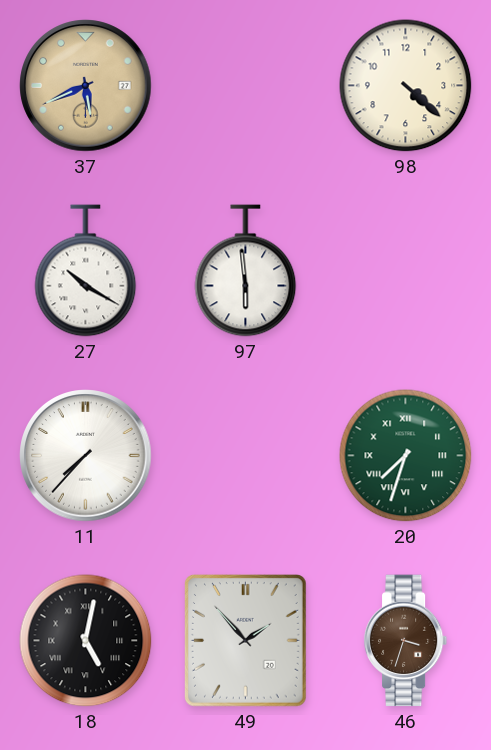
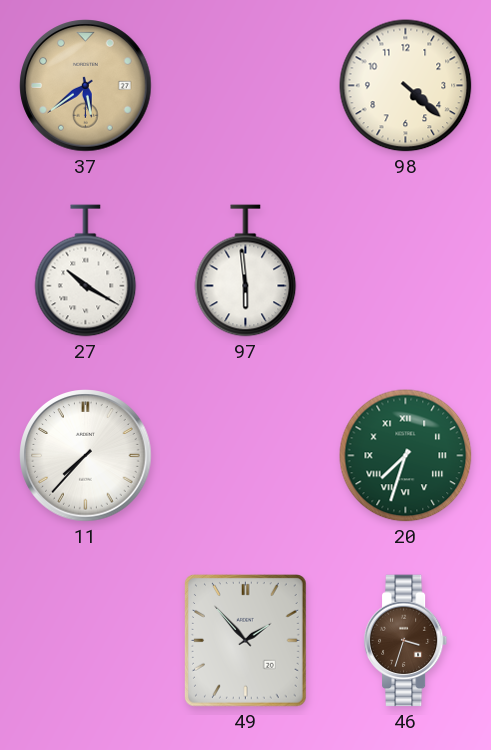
37: 5:41 -> 5:39 (86, 86)
18: 5:02 -> none (86, 641)
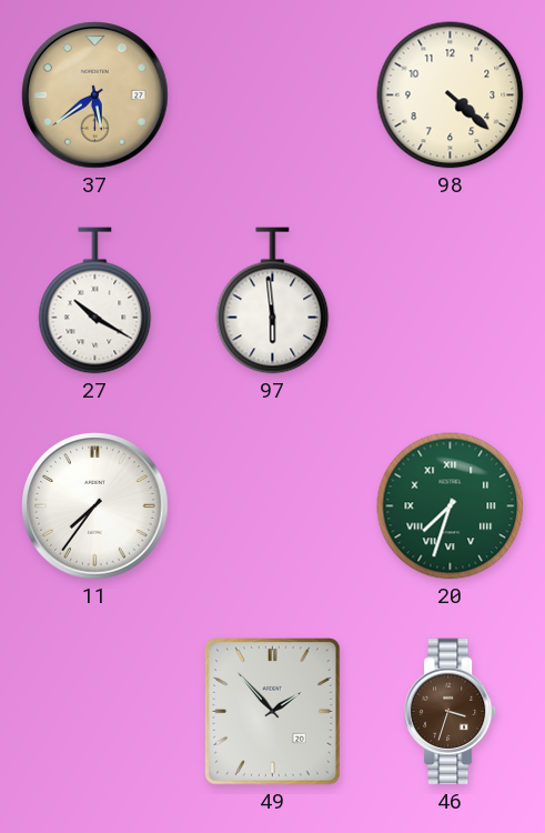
11: 7:37 -> 7:36 (95, 506)
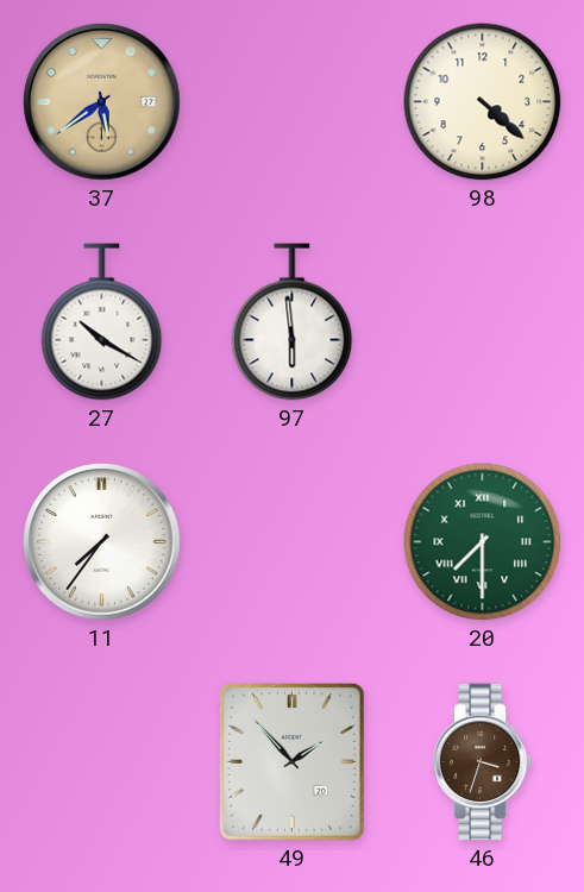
20: 7:33 -> 7:30 (483, 542)
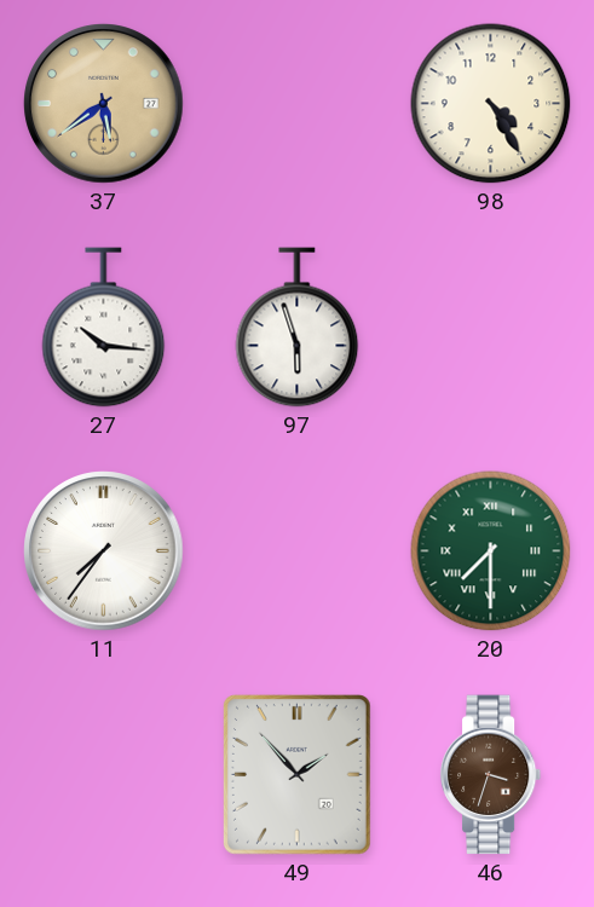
98: 4:22 -> 4:25 (491, 104)
27: 10:20 -> 10:16 (104, 328)
97: 5:59 -> 5:57 (298, 328)
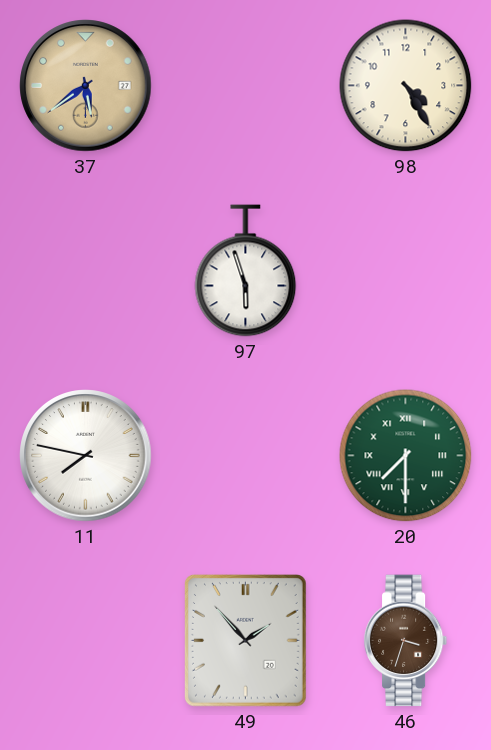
27: 10:16 -> none (104, 328)
11: 7:36 -> 7:47 (86, 456)
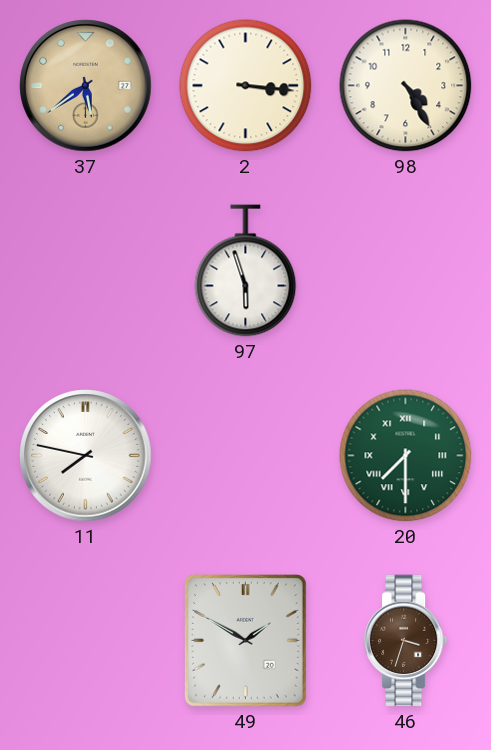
2: none -> 3:16 (246, 86)
49: 1:53 -> 1:50 (246, 641)
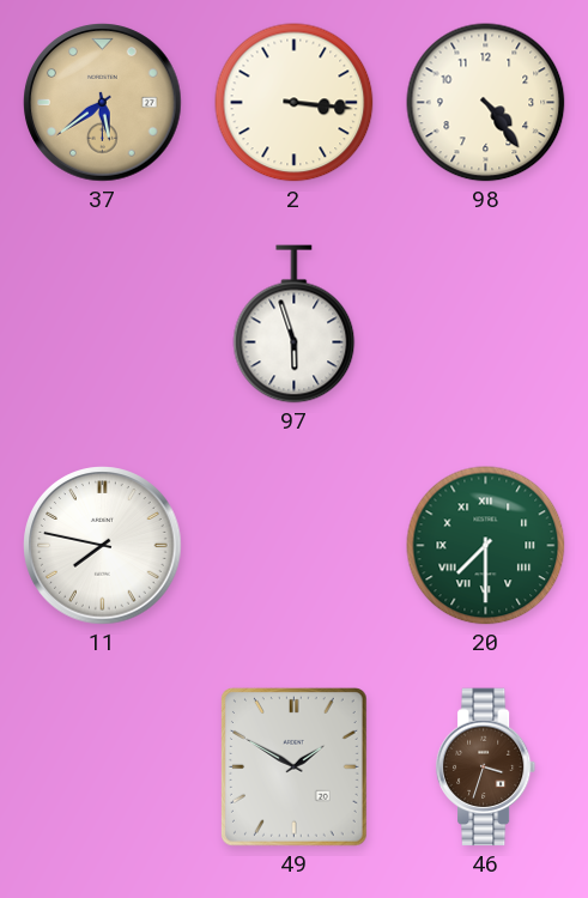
98: 4:25 -> 4:24 (486, 103)
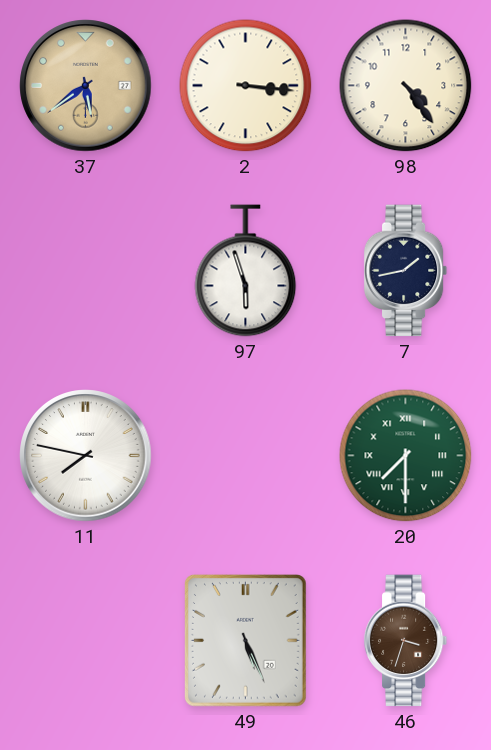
7: none -> 1:43 (406, 271)
49: 1:50 -> 5:26 (246, 641)
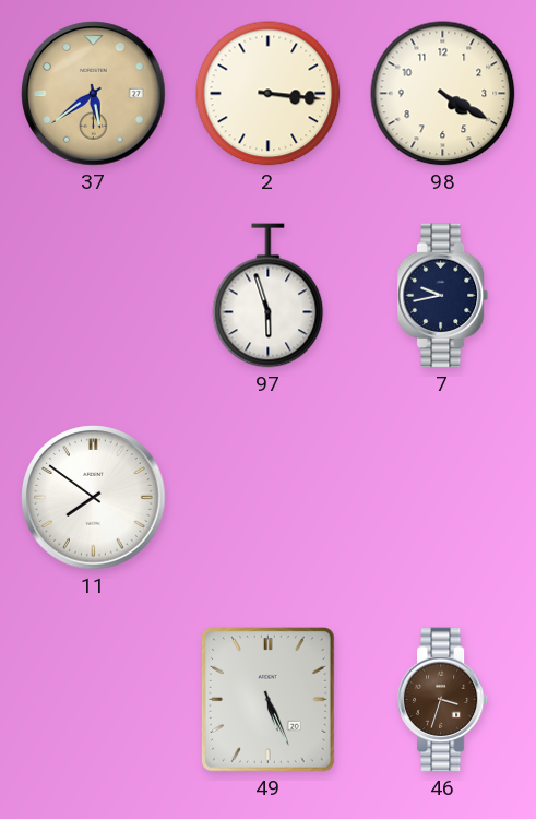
98: 4:24 -> 4:20 (443, 94)
7: 1:43 -> 9:43 (443, 296)
11: 7:47 -> 7:51 (94, 498)
20: 7:30 -> none (406, 456)
